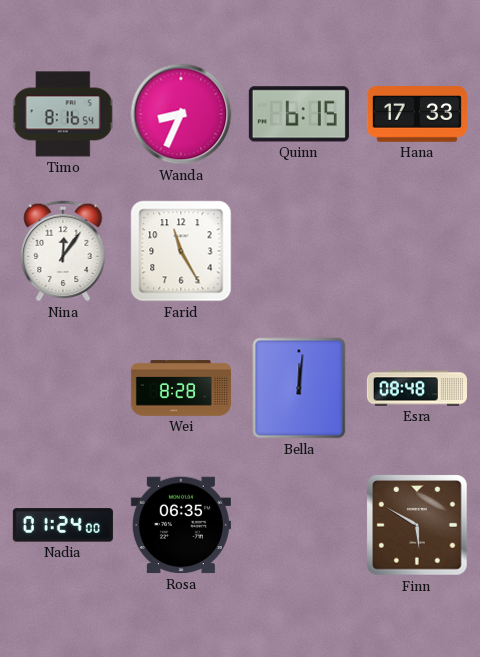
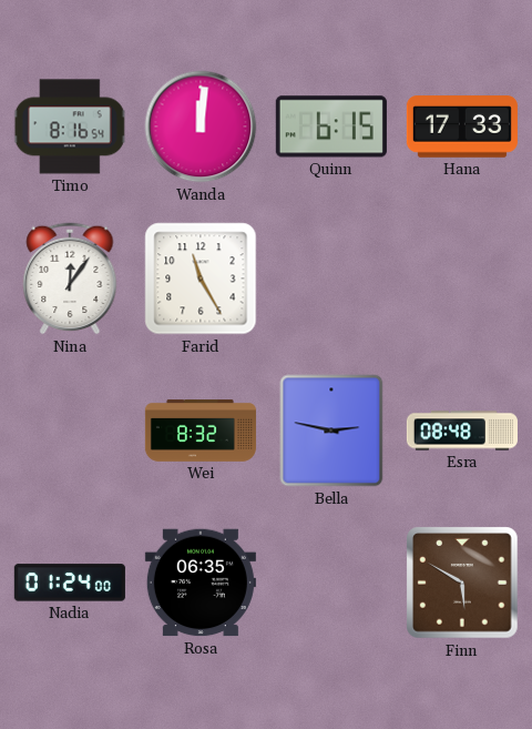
Wanda: 8:34 -> 12:01 (201, 126)
Wei: 8:28 -> 8:32 (201, 431)
Bella: 12:01 -> 2:47 (331, 431)
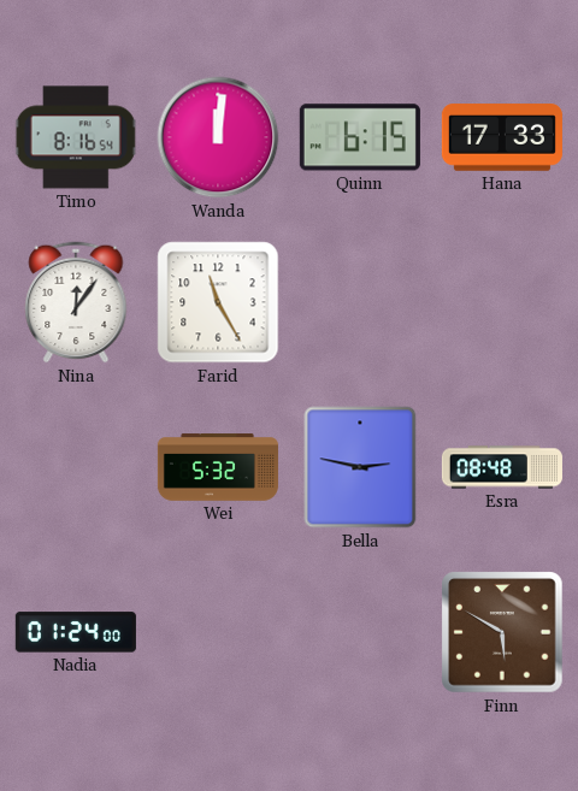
Wei: 8:32 -> 5:32 (218, 467)
Rosa: 06:35 -> none (201, 583)
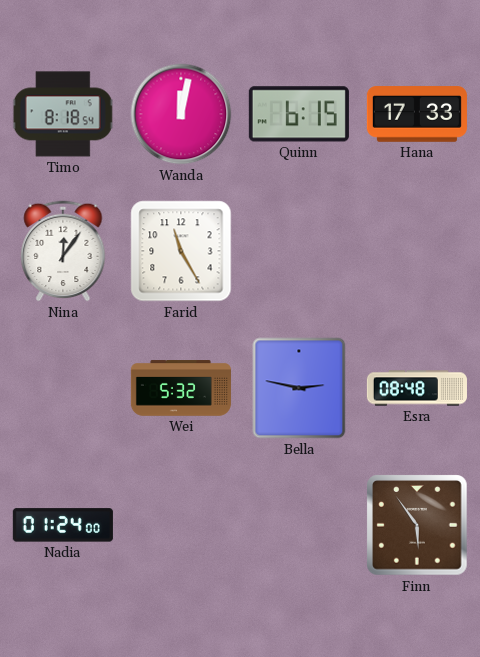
Timo: 8:16 -> 8:18 (63, 114)
Wanda: 12:01 -> 12:02 (181, 114)
Finn: 5:50 -> 5:54 (417, 525)
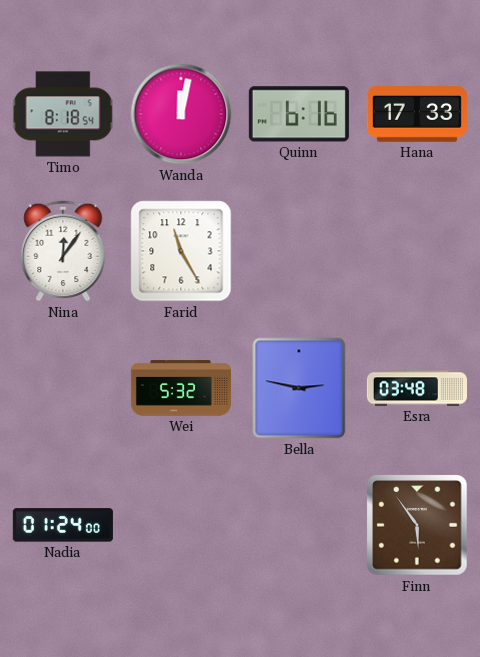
Quinn: 6:15 -> 6:16 (299, 114)
Esra: 08:48 -> 03:48 (417, 388)
